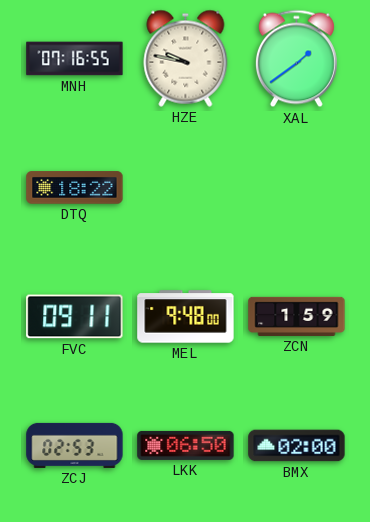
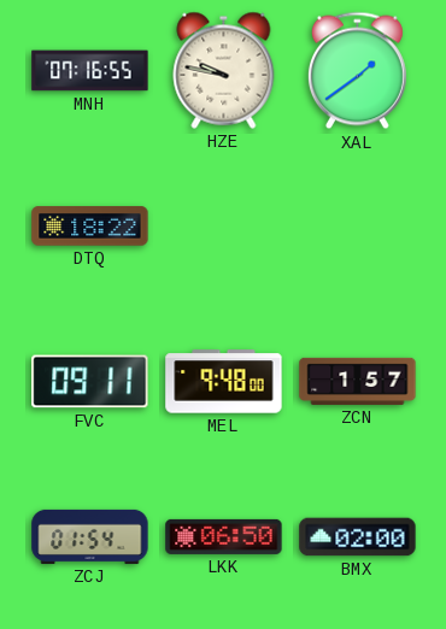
ZCN: 1:59 -> 1:57 (358, 381)
ZCJ: 02:53 -> 01:54 (90, 536)
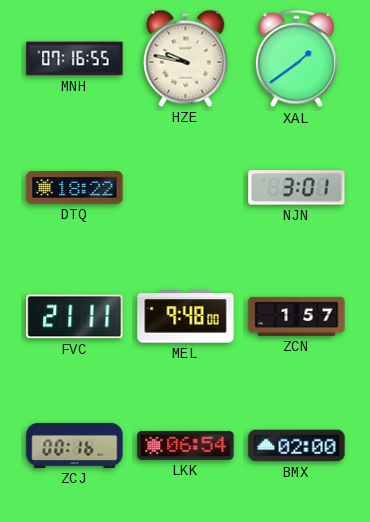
NJN: none -> 3:01 (297, 188)
FVC: 09:11 -> 21:11 (75, 317)
ZCJ: 01:54 -> 00:16 (75, 445)
LKK: 06:50 -> 06:54 (186, 445)
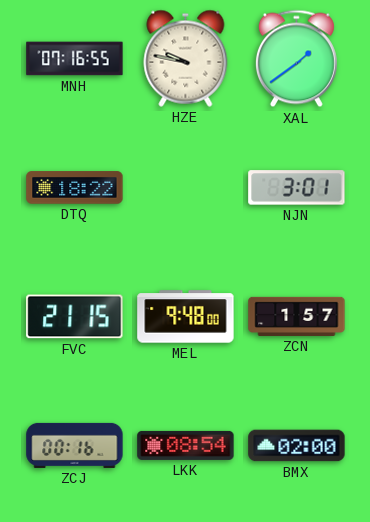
FVC: 21:11 -> 21:15 (75, 317)
LKK: 06:54 -> 08:54 (186, 445)
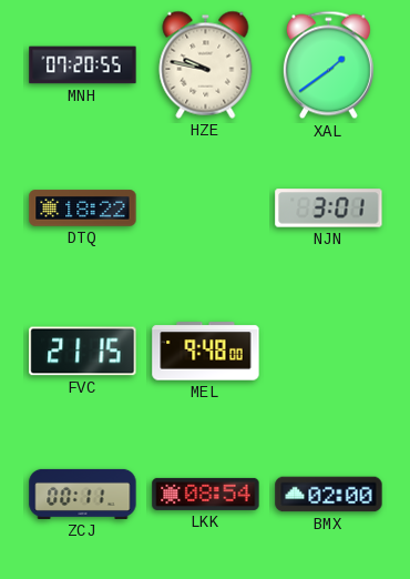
MNH: 07:16 -> 07:20 (83, 65)
ZCN: 1:57 -> none (297, 316)
ZCJ: 00:16 -> 00:11 (83, 494)
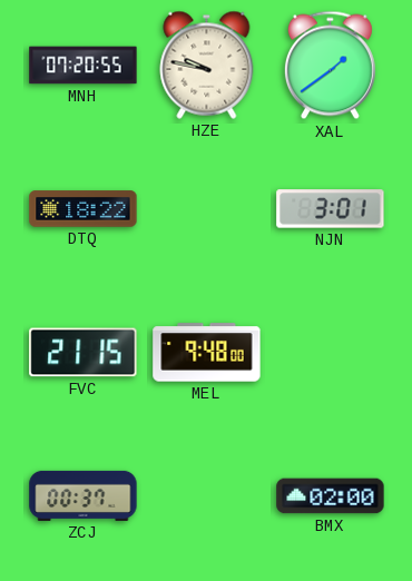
ZCJ: 00:11 -> 00:37 (84, 495)
LKK: 08:54 -> none (206, 494)
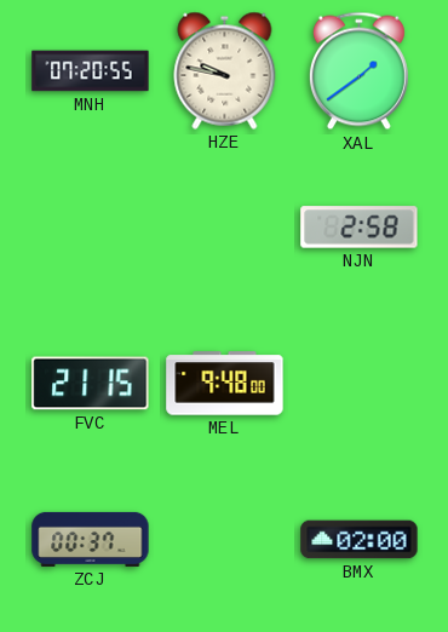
DTQ: 18:22 -> none (84, 209)
NJN: 3:01 -> 2:58 (360, 228)
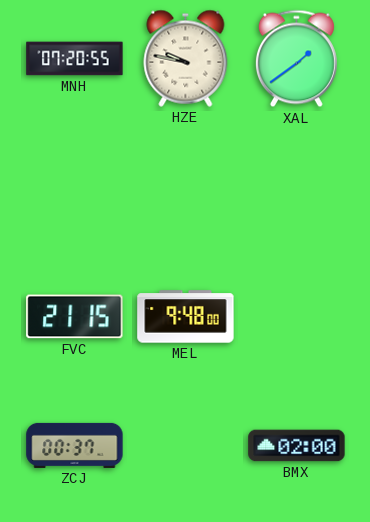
NJN: 2:58 -> none (360, 228)
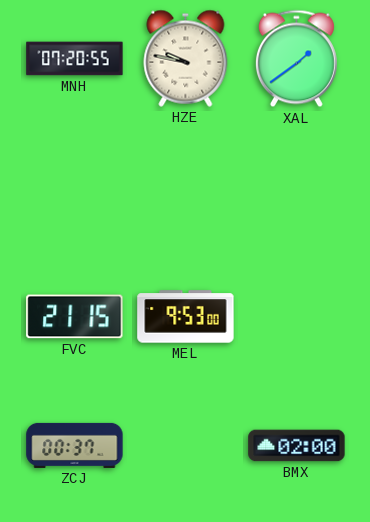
MEL: 9:48 -> 9:53 (186, 317)
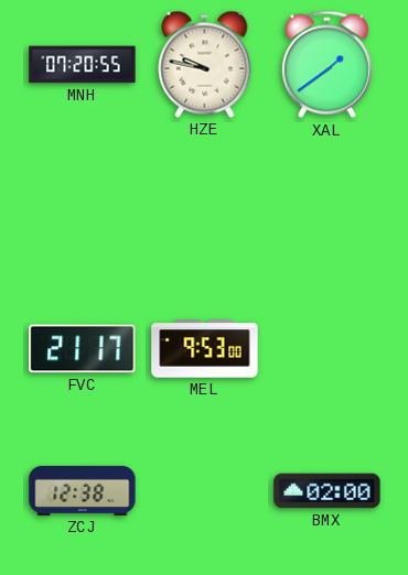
FVC: 21:15 -> 21:17 (83, 349)
ZCJ: 00:37 -> 12:38 (83, 490)
